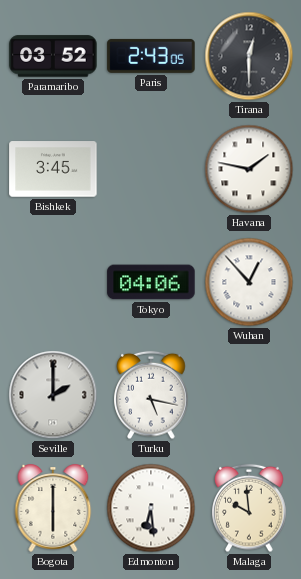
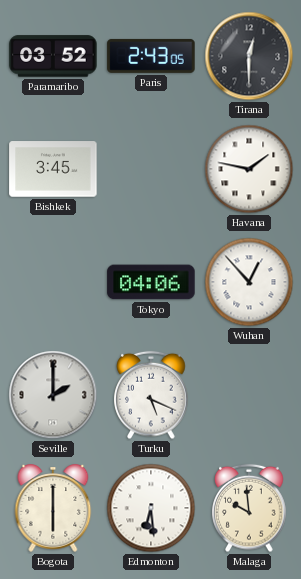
Turku: 5:17 -> 5:19 (151, 395)
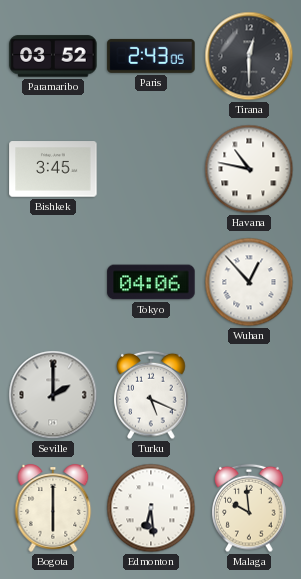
Havana: 1:47 -> 10:47 (249, 169)
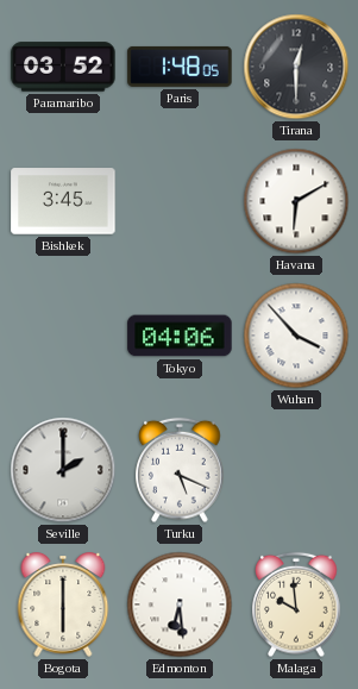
Paris: 2:43 -> 1:48 (180, 67)
Havana: 10:47 -> 6:10 (296, 201)
Wuhan: 12:53 -> 3:53 (296, 336)
